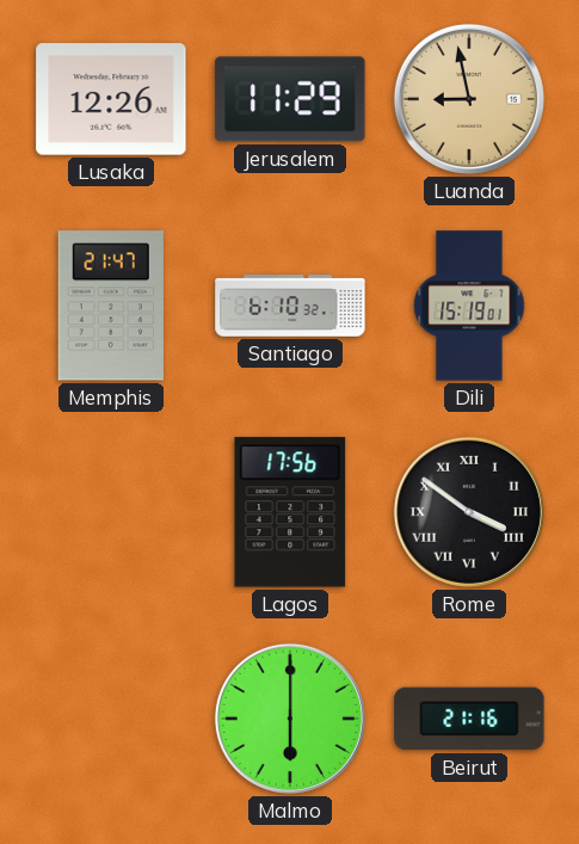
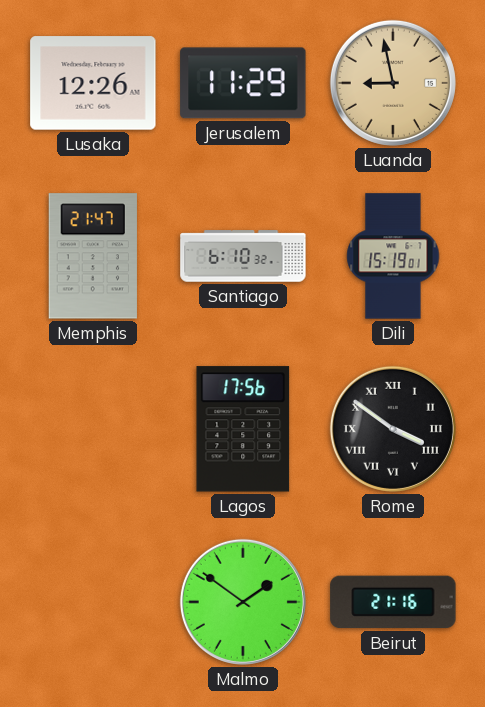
Malmo: 6:00 -> 1:51 (243, 602)
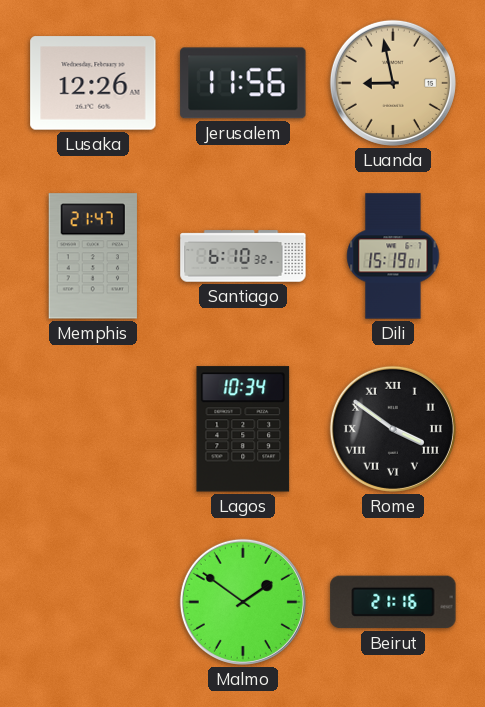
Jerusalem: 11:29 -> 11:56 (243, 83)
Lagos: 17:56 -> 10:34 (243, 429)
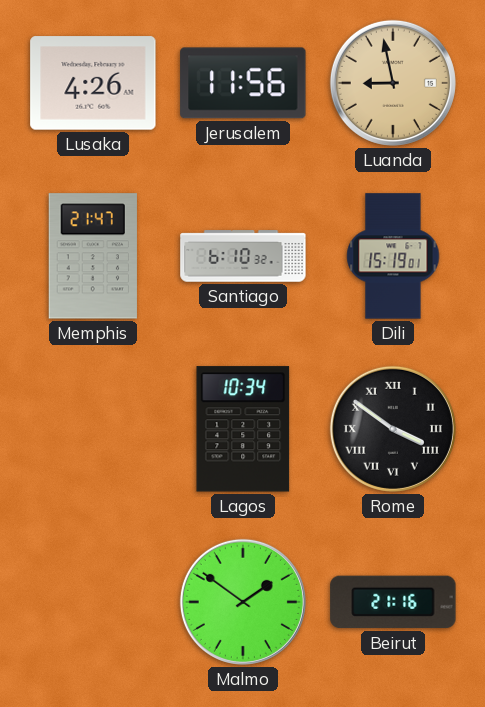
Lusaka: 12:26 -> 4:26 (93, 83)
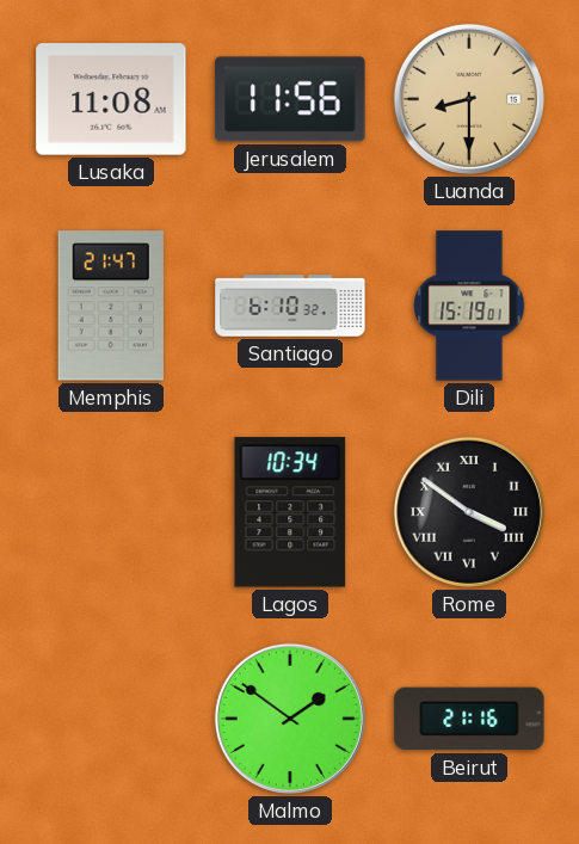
Lusaka: 4:26 -> 11:08 (111, 99)
Luanda: 8:58 -> 8:30 (469, 99)
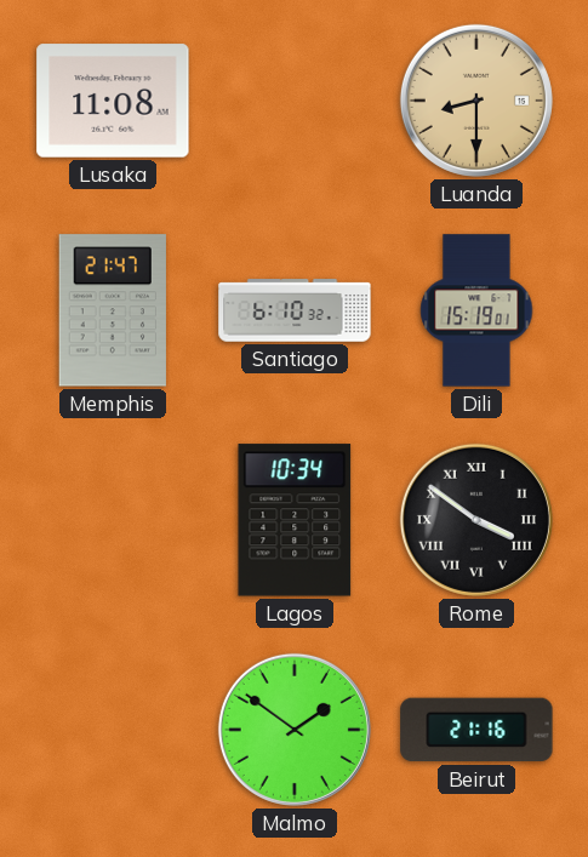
Jerusalem: 11:56 -> none (290, 99)
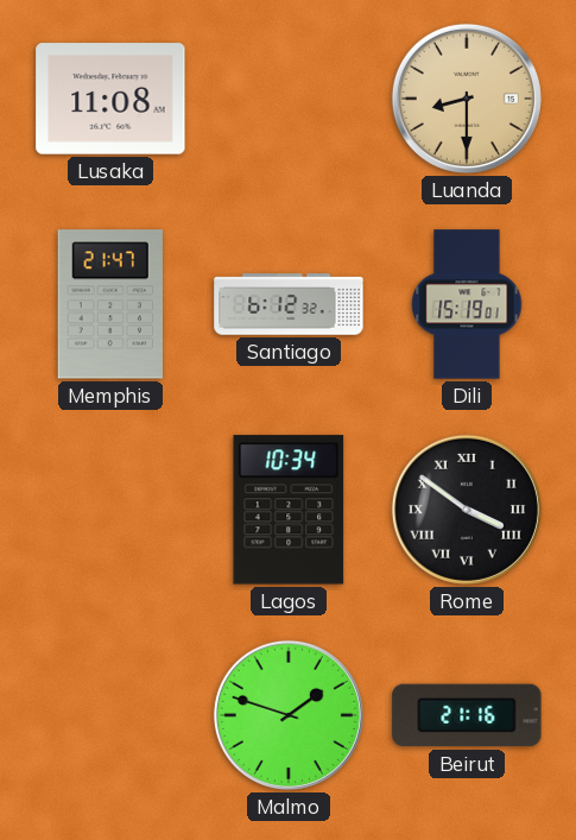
Santiago: 6:10 -> 6:12 (289, 304)
Malmo: 1:51 -> 1:48 (289, 715)
